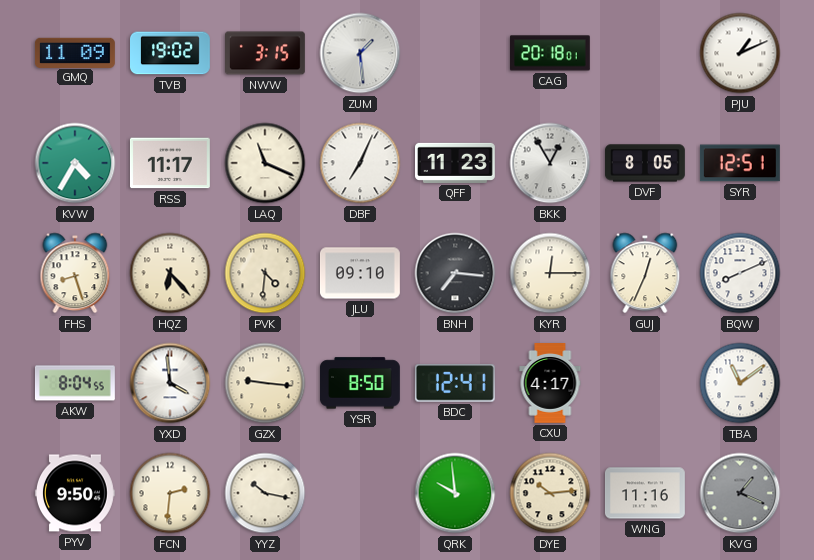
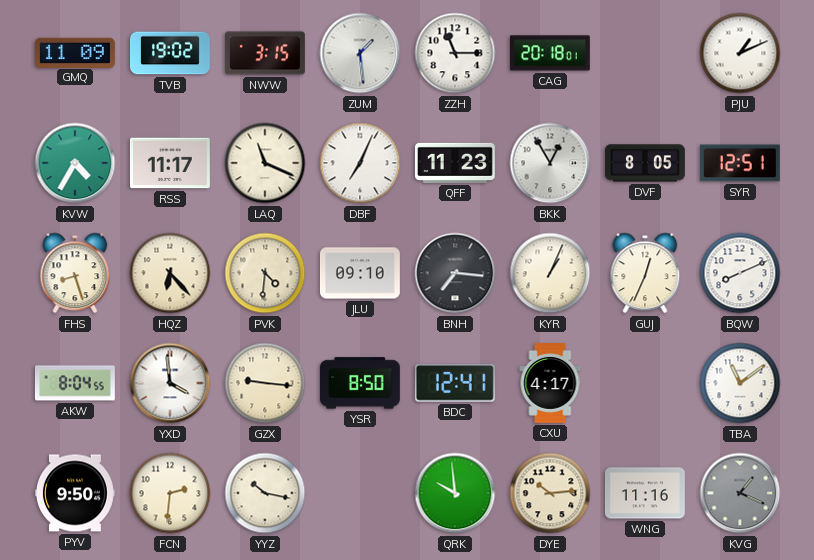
ZZH: none -> 11:15 (455, 53)
KYR: 12:15 -> 1:04 (550, 273)
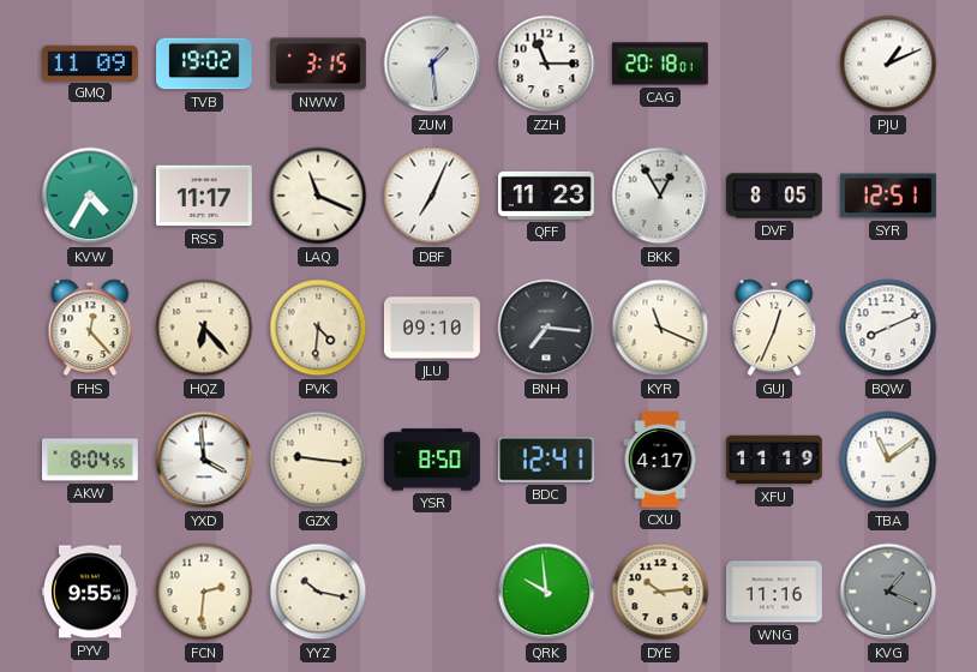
FHS: 8:27 -> 12:23 (90, 328)
KYR: 1:04 -> 11:19 (660, 328)
XFU: none -> 11:19 (775, 460)
PYV: 9:50 -> 9:55 (90, 592)
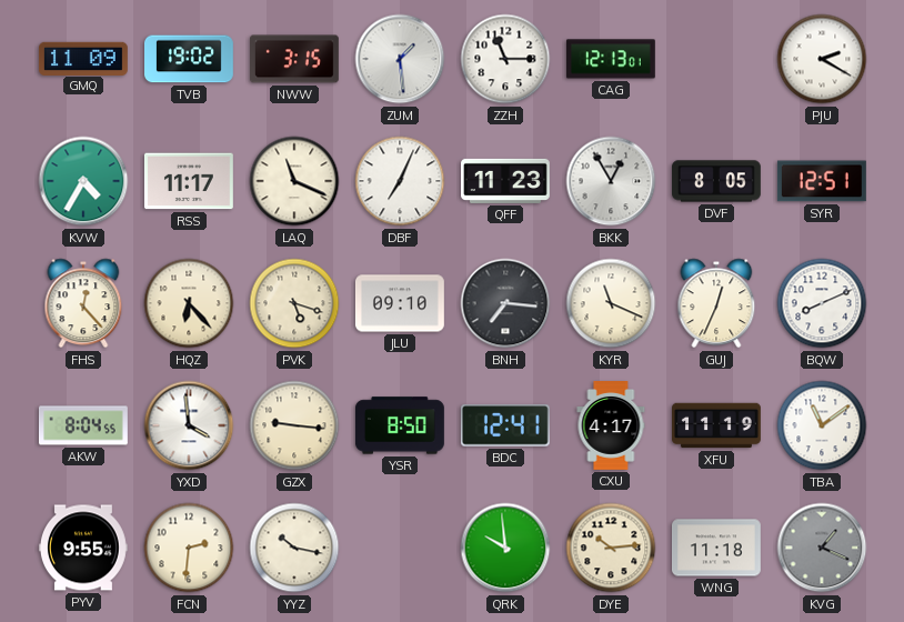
CAG: 20:18 -> 12:13 (611, 59)
PJU: 1:11 -> 2:20 (822, 59)
PVK: 4:31 -> 5:18 (294, 303)
WNG: 11:16 -> 11:18 (716, 548)
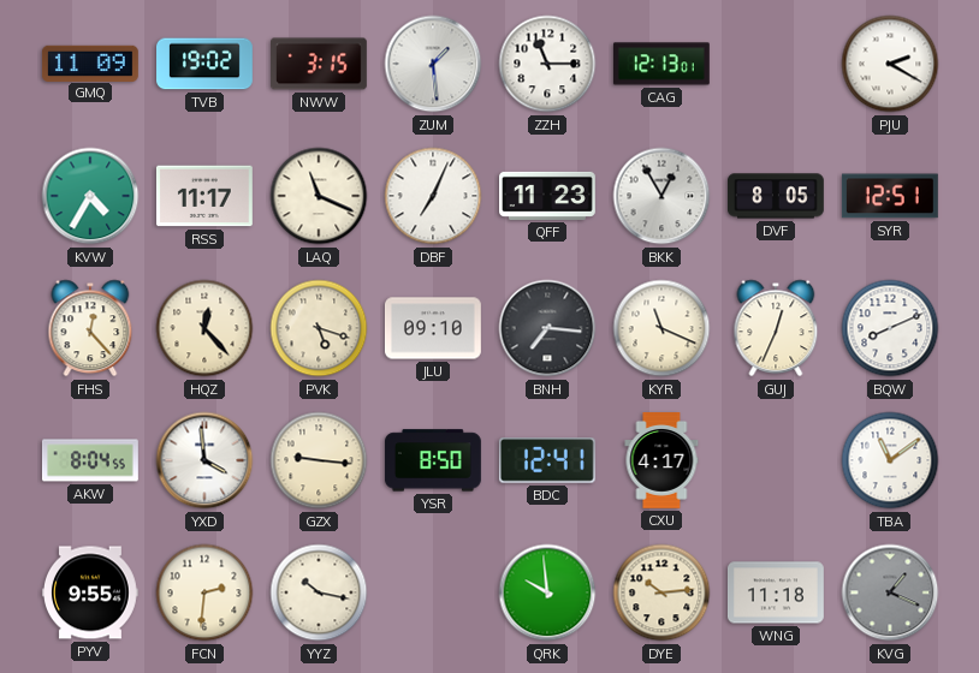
HQZ: 6:23 -> 12:23 (204, 328)
XFU: 11:19 -> none (717, 425)
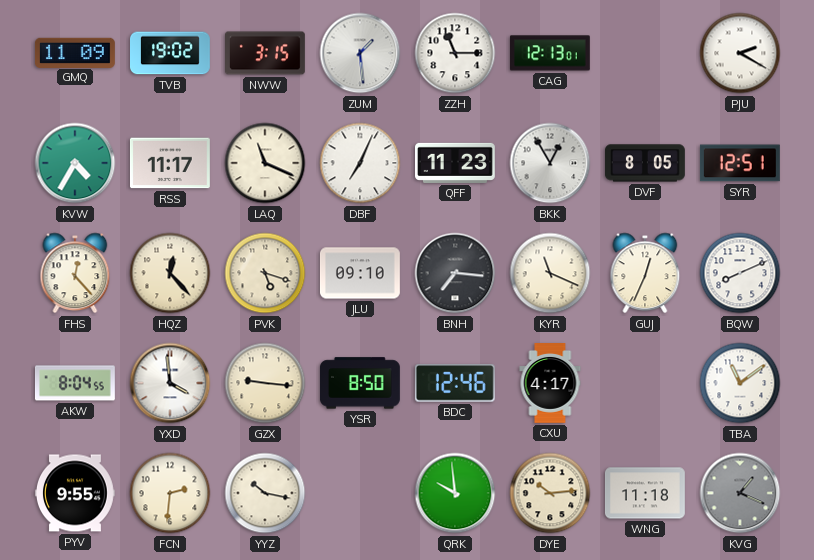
BDC: 12:41 -> 12:46 (455, 383)
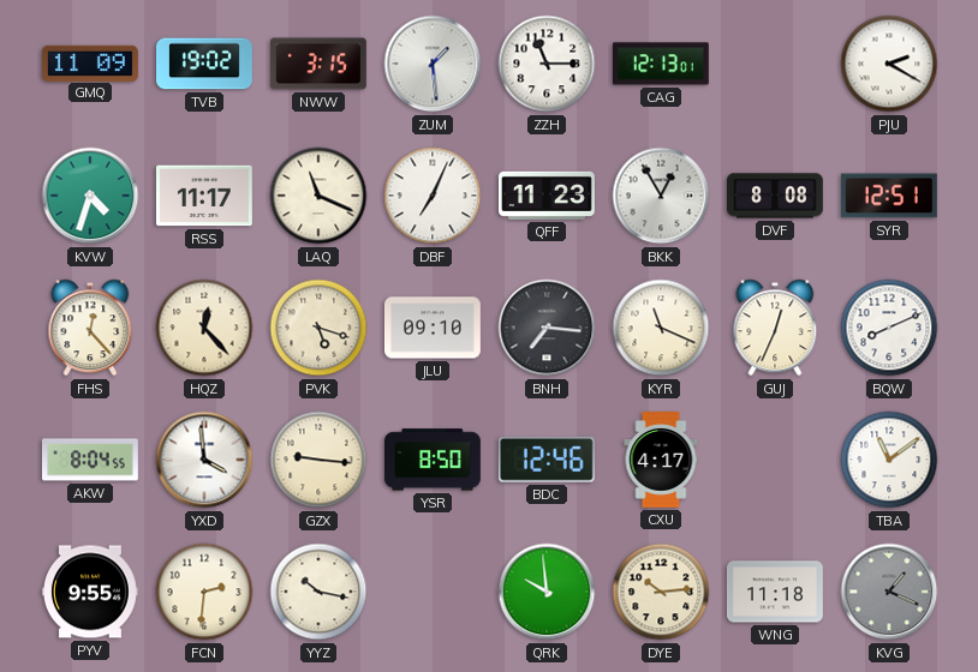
KVW: 4:35 -> 4:33 (90, 196)
DVF: 8:05 -> 8:08 (776, 196)
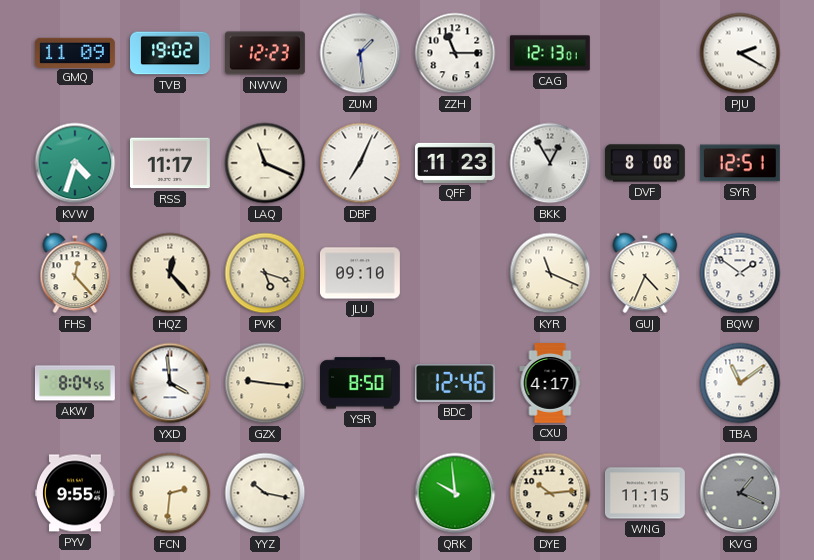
NWW: 3:15 -> 12:23 (266, 53)
BNH: 7:16 -> none (547, 328)
GUJ: 12:34 -> 4:34 (645, 273)
BQW: 8:11 -> 1:51 (740, 273)
WNG: 11:18 -> 11:15 (645, 493)
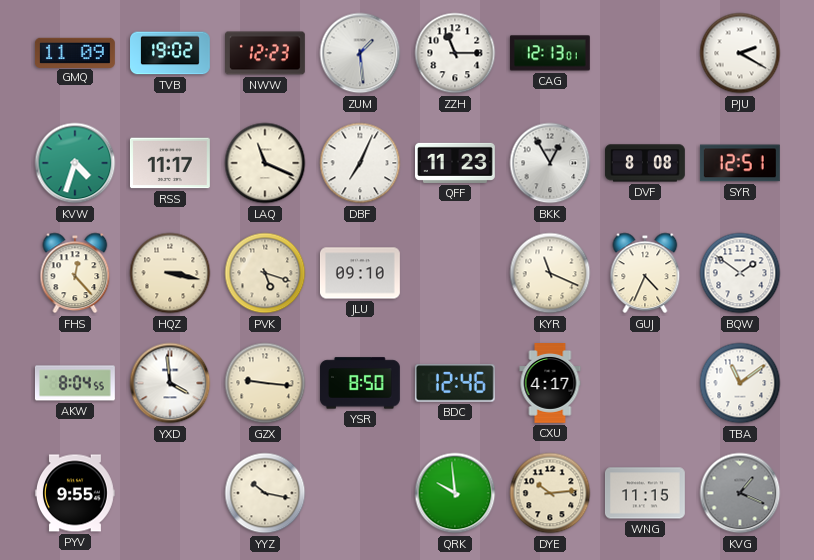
HQZ: 12:23 -> 3:17 (170, 273)
FCN: 2:31 -> none (170, 493)
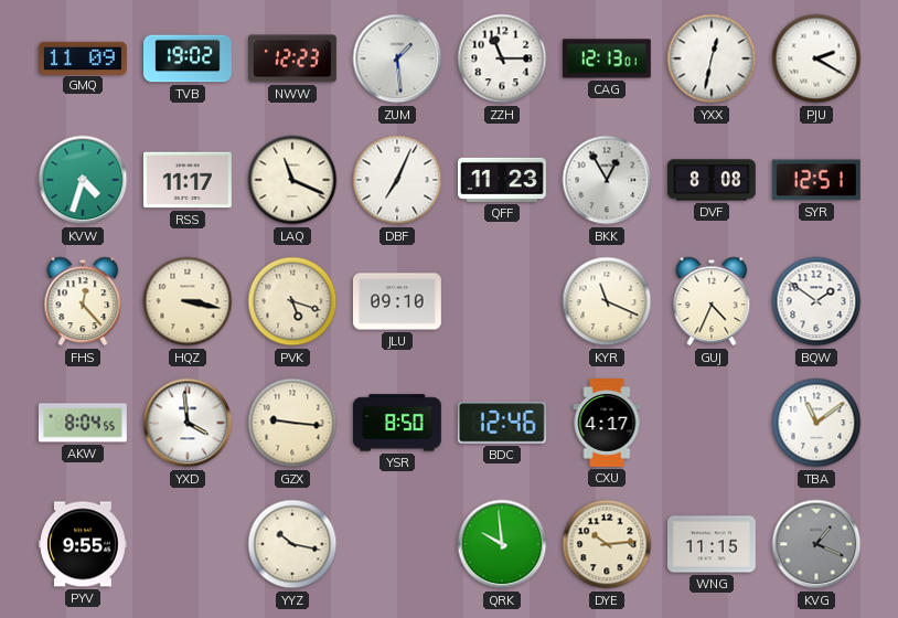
YXX: none -> 12:32 (712, 58)
